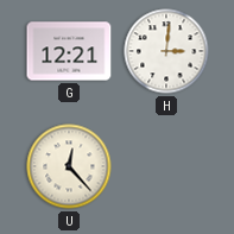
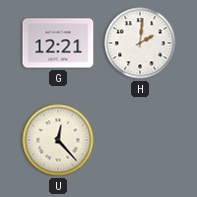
H: 3:01 -> 2:01 (140, 43)
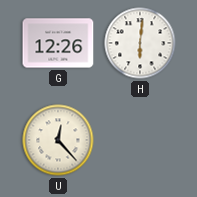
G: 12:21 -> 12:26 (58, 43)
H: 2:01 -> 6:01 (140, 43)
